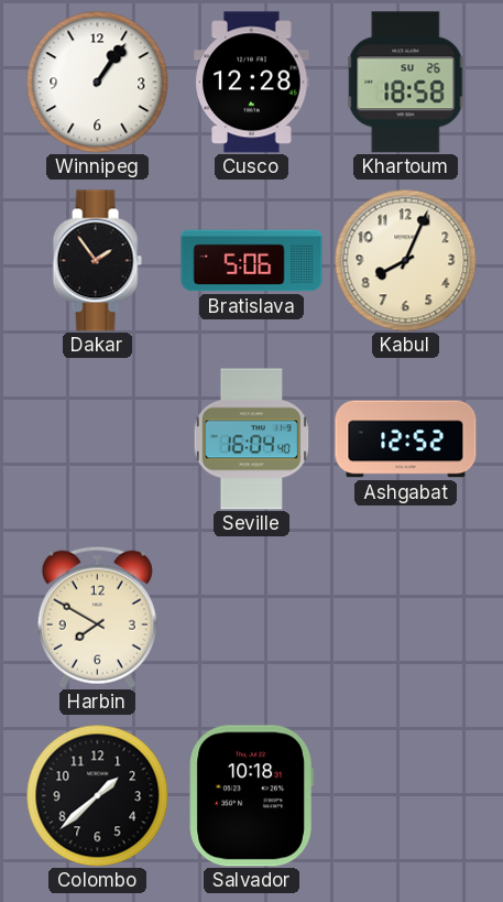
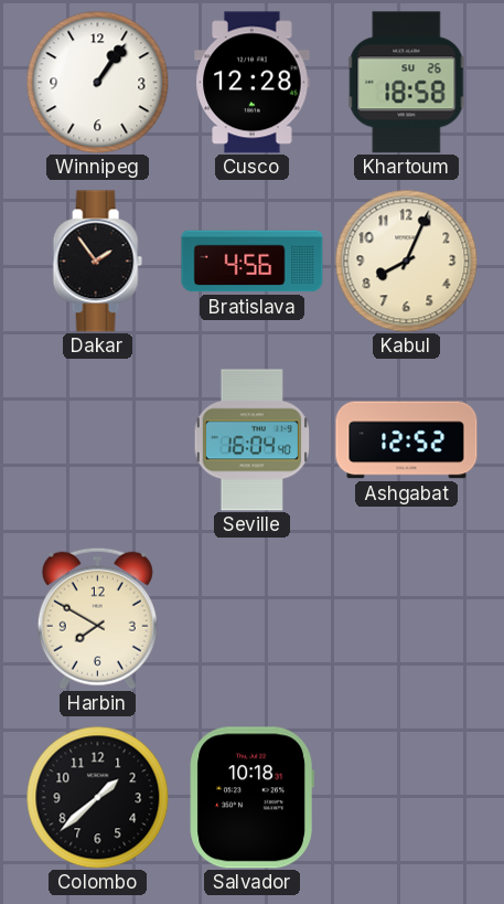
Bratislava: 5:06 -> 4:56 (253, 262)
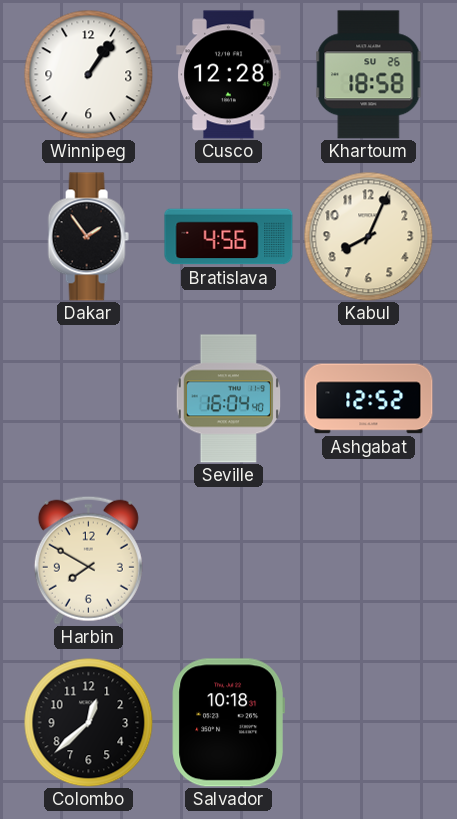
Colombo: 1:38 -> 12:38 (88, 722)
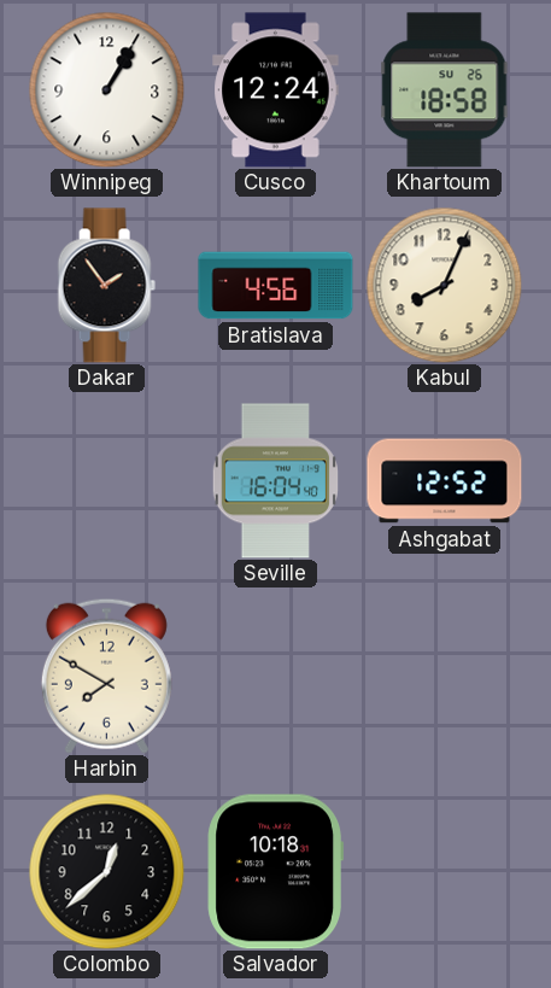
Winnipeg: 1:06 -> 1:05 (106, 89)
Cusco: 12:28 -> 12:24 (276, 90)
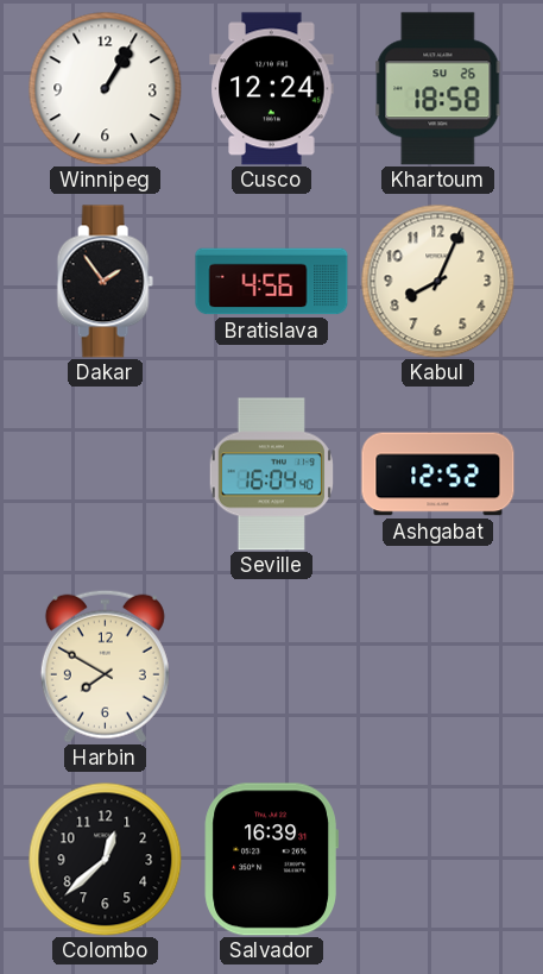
Salvador: 10:18 -> 16:39 (271, 860)
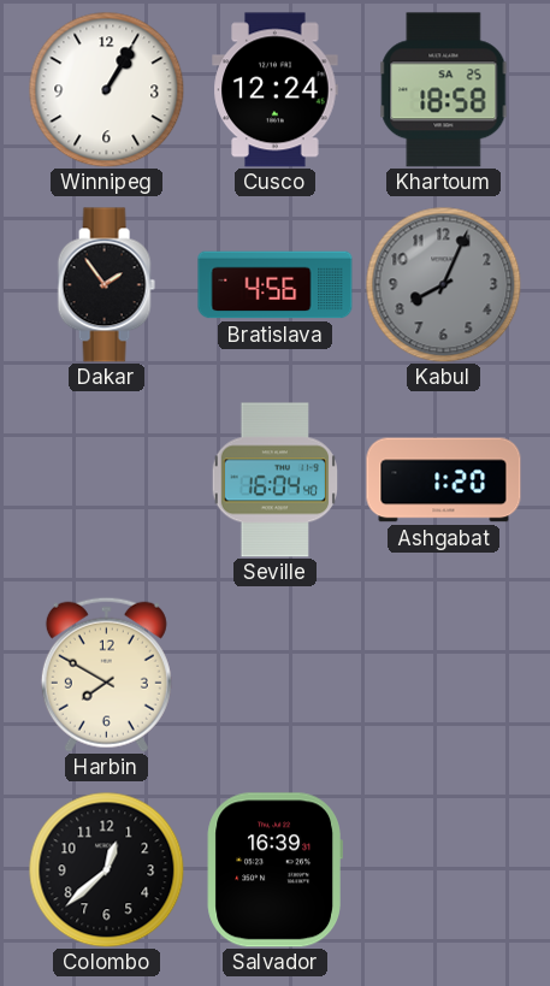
Khartoum date: SU 26 -> SA 25 (444, 90)
Kabul dial: cream -> grey (443, 284)
Ashgabat: 12:52 -> 1:20 (444, 480)
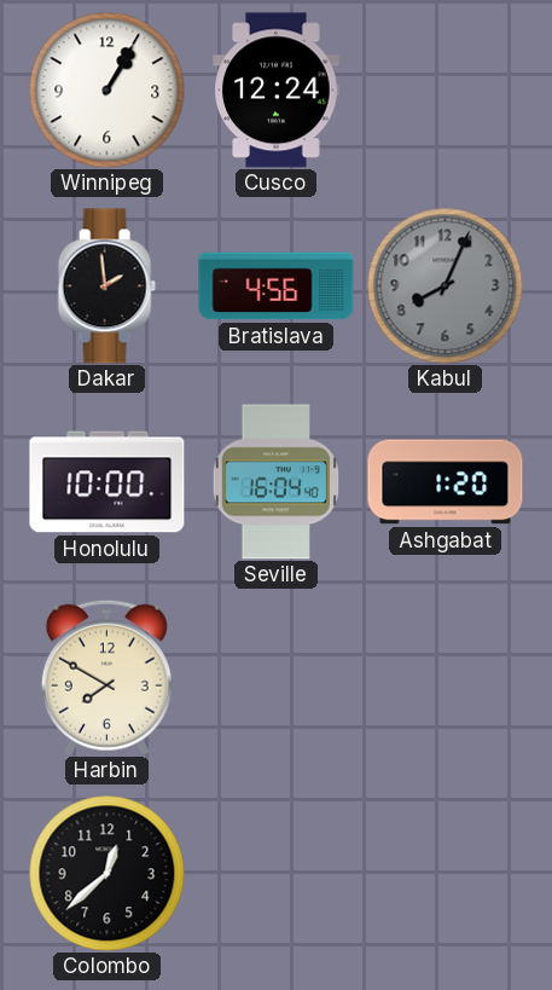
Khartoum: 18:58 -> none (444, 90)
Dakar: 1:54 -> 1:59 (106, 286)
Honolulu: none -> 10:00 (108, 482)
Salvador: 16:39 -> none (274, 870)
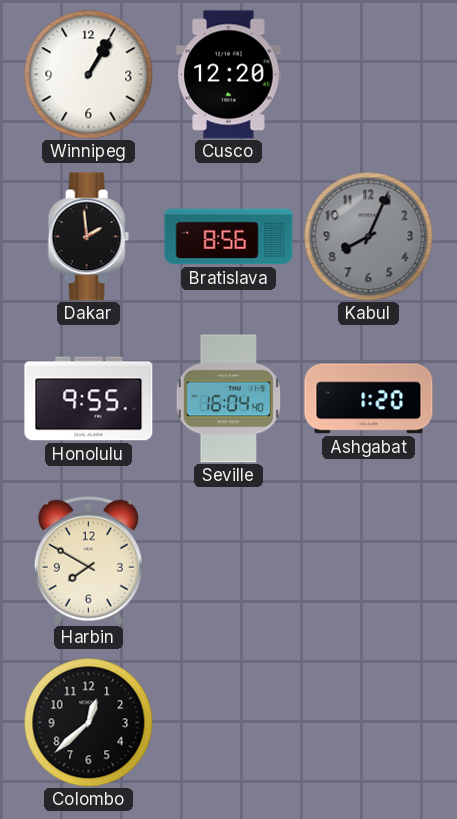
Cusco: 12:24 -> 12:20 (229, 75)
Bratislava: 4:56 -> 8:56 (229, 237)
Honolulu: 10:00 -> 9:55 (89, 399)
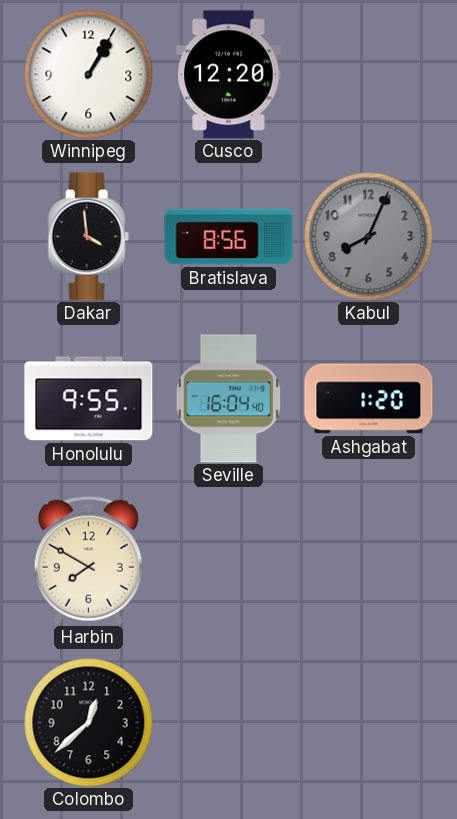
Dakar: 1:59 -> 3:59 (88, 237)
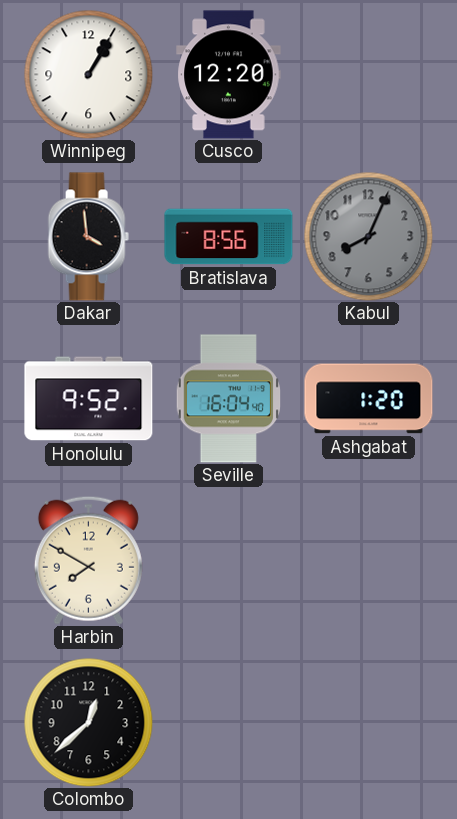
Honolulu: 9:55 -> 9:52 (89, 399)
